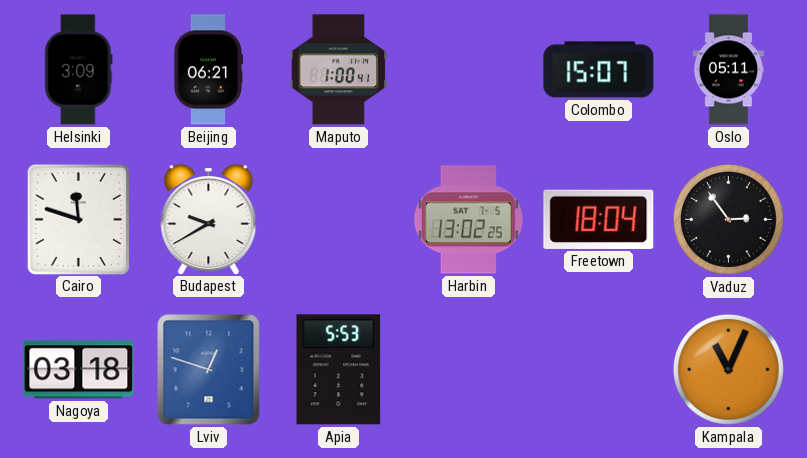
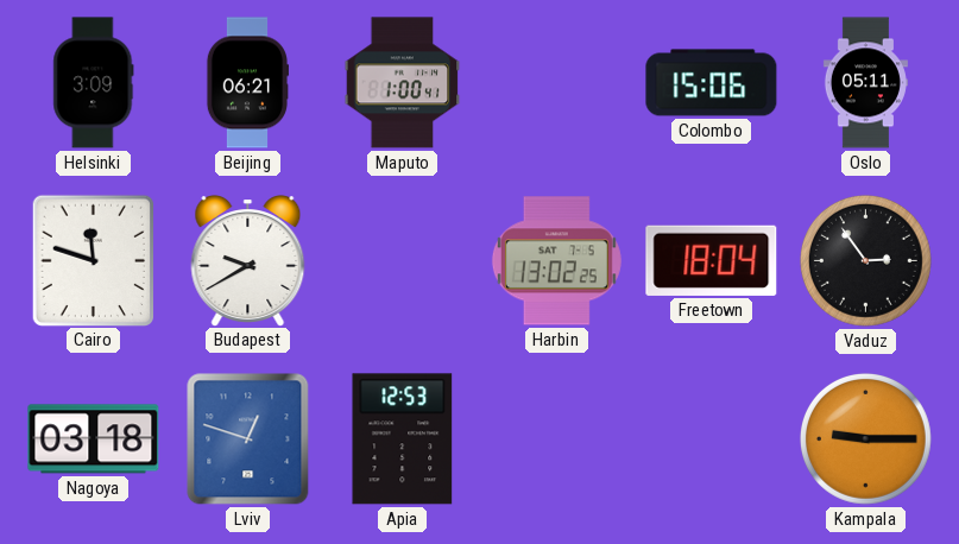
Colombo: 15:07 -> 15:06 (712, 83)
Apia: 5:53 -> 12:53 (403, 439)
Kampala: 11:04 -> 9:15 (865, 438)
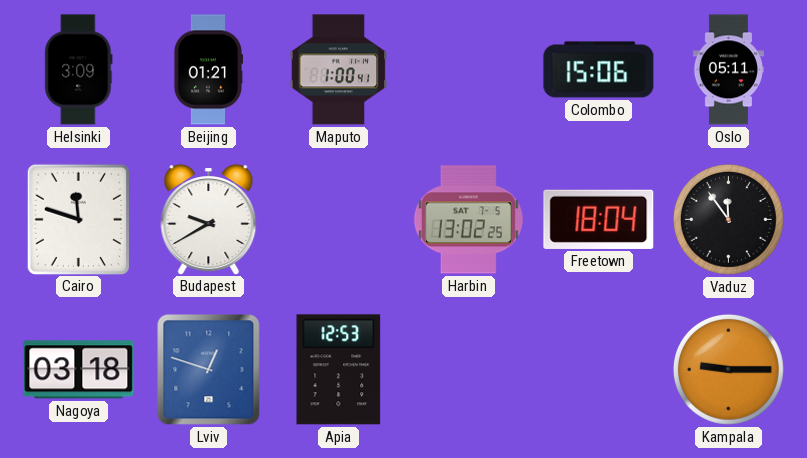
Beijing: 06:21 -> 01:21 (207, 70)
Vaduz: 2:54 -> 11:54 (728, 219)
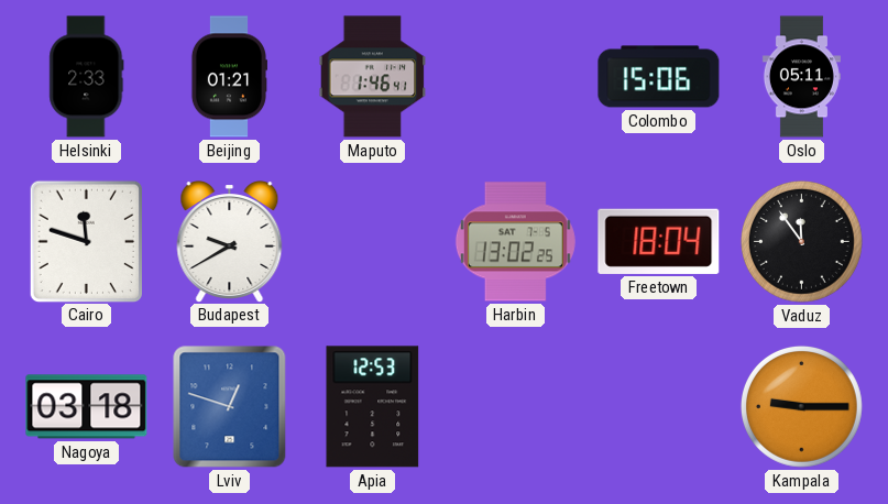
Helsinki: 3:09 -> 2:33 (87, 77)
Maputo: 1:00 -> 1:46 (373, 77)
